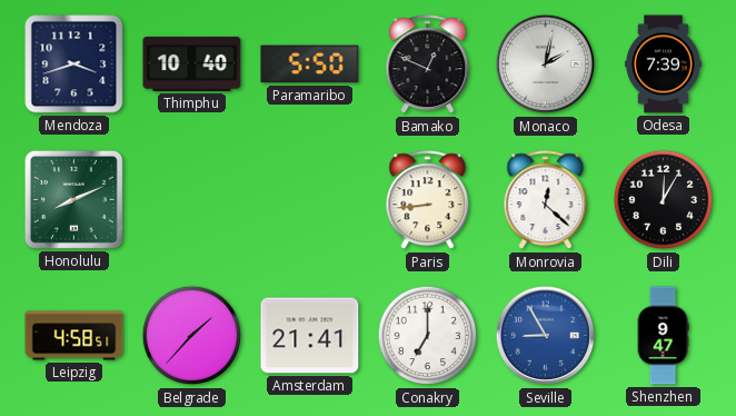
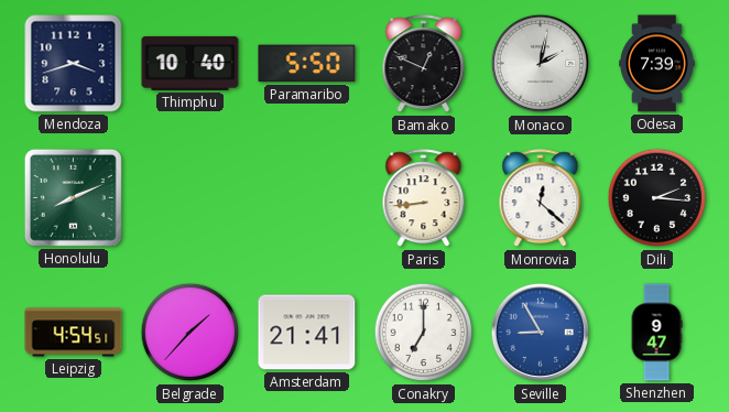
Dili: 12:05 -> 2:16 (657, 198)
Leipzig: 4:58 -> 4:54 (74, 333)
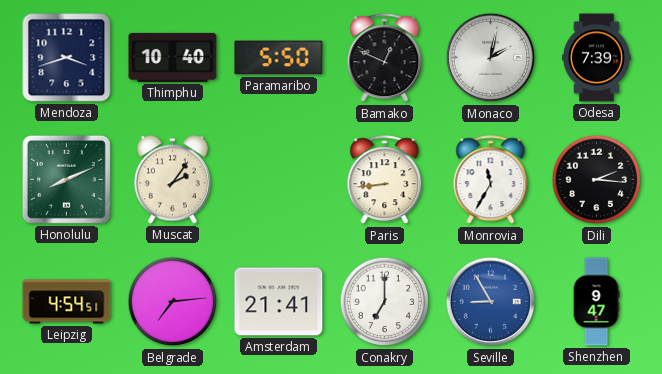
Muscat: none -> 2:06 (172, 180)
Monrovia: 12:22 -> 11:35 (491, 180)
Belgrade: 1:37 -> 7:14 (173, 302)
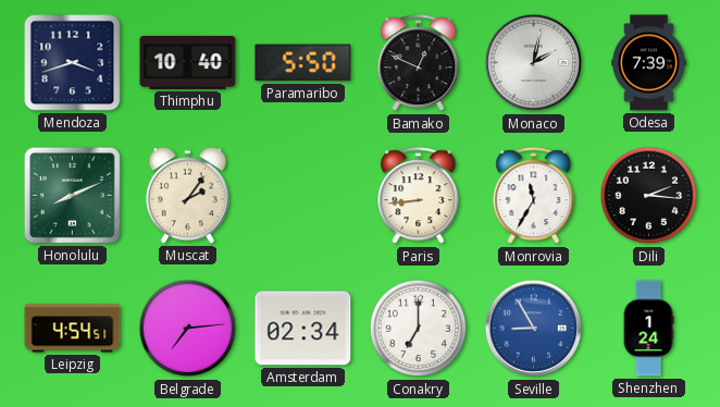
Amsterdam: 21:41 -> 02:34 (303, 329)
Shenzhen: 9:47 -> 1:24 (648, 329)
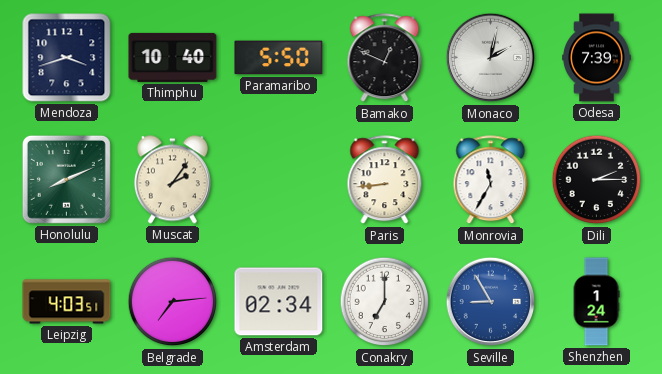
Dili: 2:16 -> 2:15 (597, 180)
Leipzig: 4:54 -> 4:03 (67, 302)
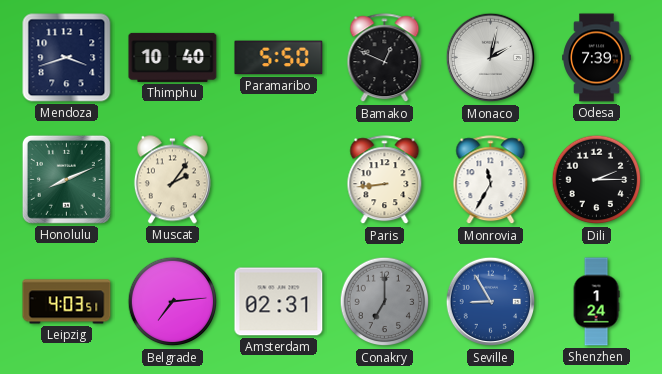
Amsterdam: 02:34 -> 02:31 (279, 302)
Conakry dial: white -> grey (385, 302)
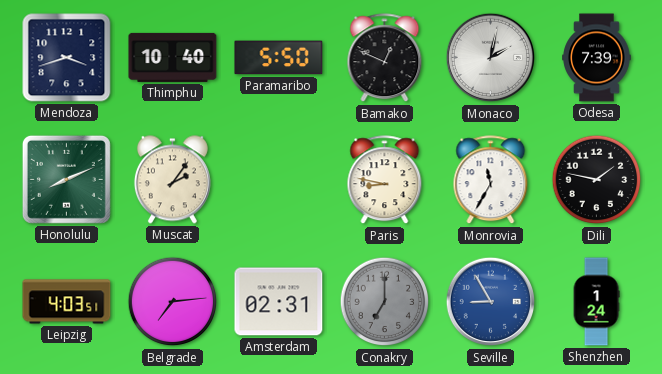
Paris: 8:44 -> 8:47 (385, 180)
Dili: 2:15 -> 1:47 (597, 180)
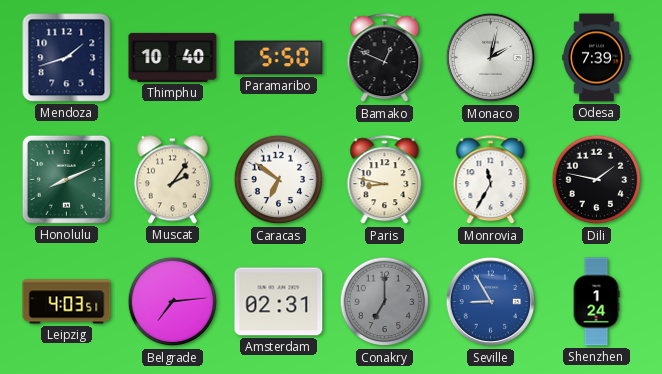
Mendoza: 3:42 -> 1:42 (67, 58)
Caracas: none -> 6:51 (279, 180)
